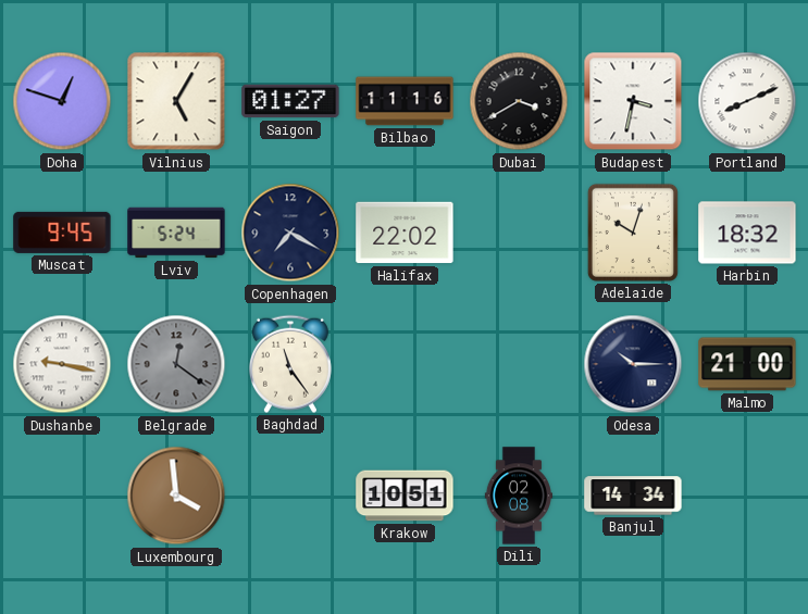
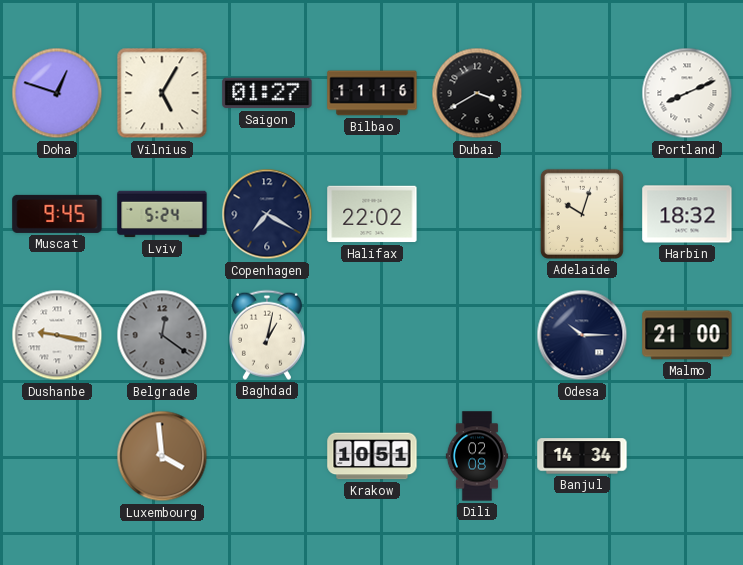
Budapest: 3:32 -> none (633, 101)
Baghdad: 11:24 -> 1:02 (267, 335)
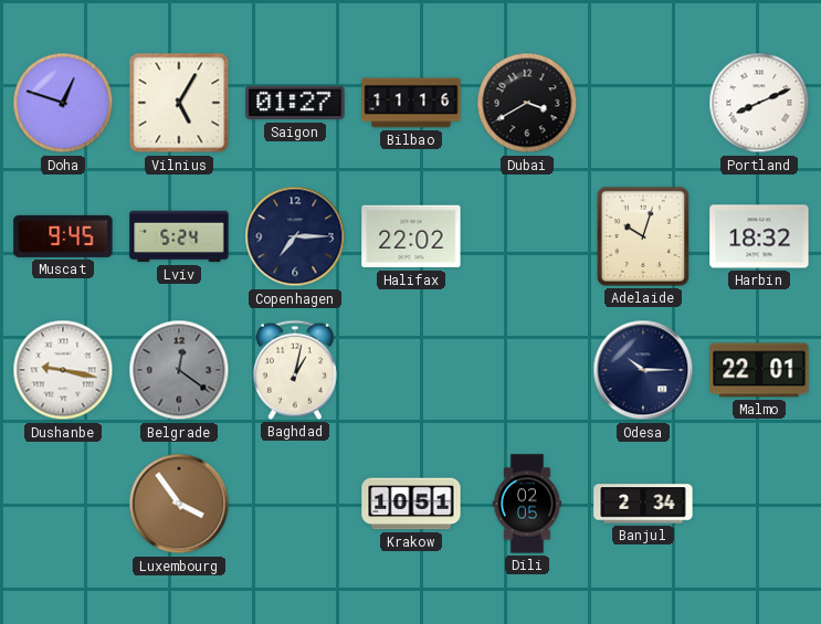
Copenhagen: 7:20 -> 7:15 (295, 236)
Malmo: 21:00 -> 22:01 (759, 370)
Luxembourg: 3:59 -> 3:54 (179, 504)
Dili: 02:08 -> 02:05 (527, 504)
Banjul: 14:34 -> 2:34 (643, 504)
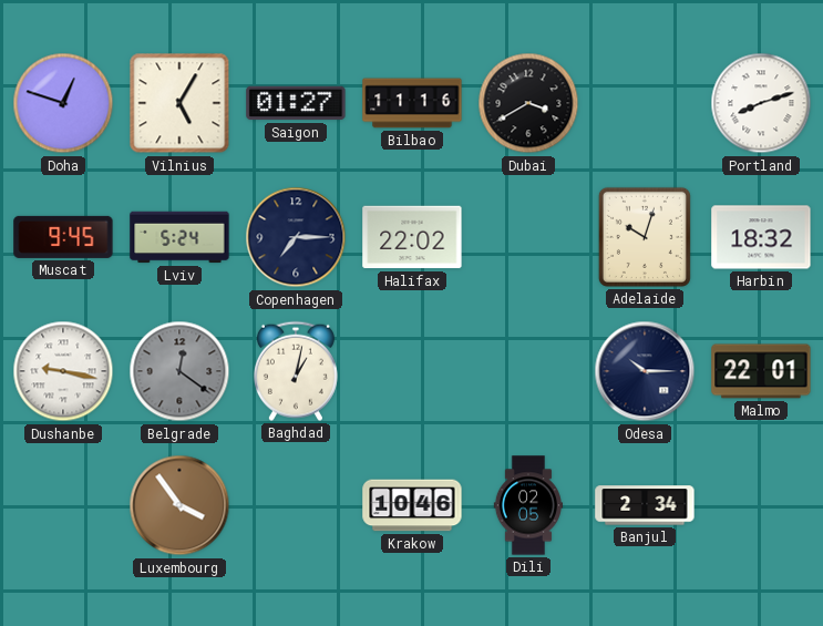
Portland: 8:11 -> 8:12 (761, 103)
Krakow: 10:51 -> 10:46 (412, 505)
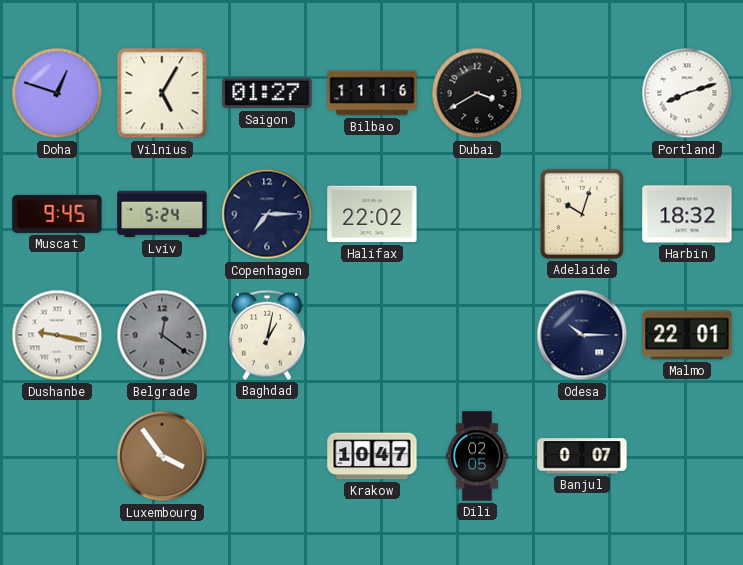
Krakow: 10:46 -> 10:47 (372, 456)
Banjul: 2:34 -> 0:07 (582, 456)
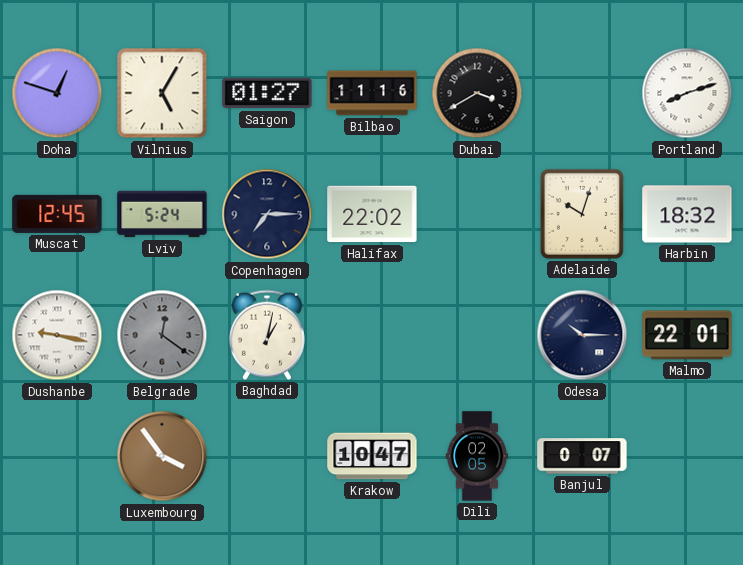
Muscat: 9:45 -> 12:45 (57, 214)
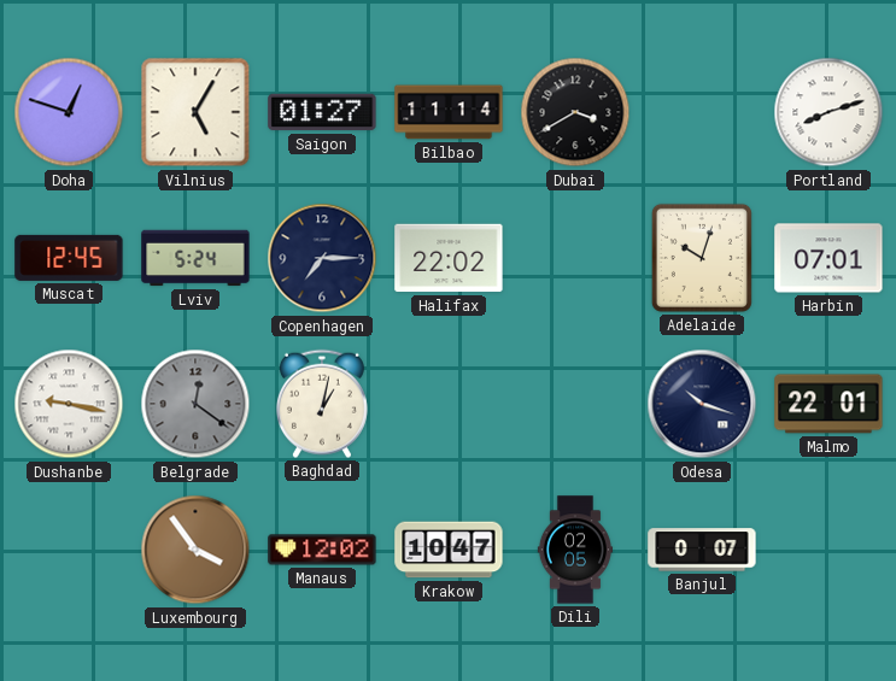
Bilbao: 11:16 -> 11:14 (449, 112)
Harbin: 18:32 -> 07:01 (828, 258)
Odesa: 10:15 -> 10:18 (702, 404)
Manaus: none -> 12:02 (322, 550)
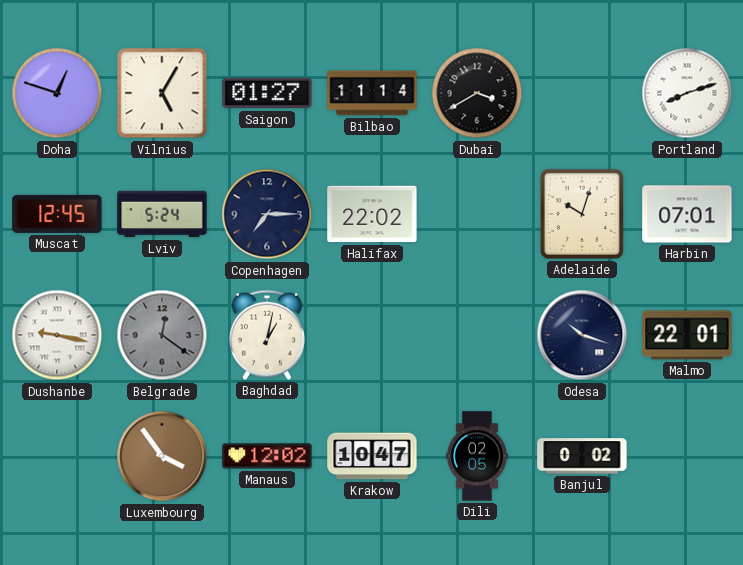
Banjul: 0:07 -> 0:02 (582, 456)
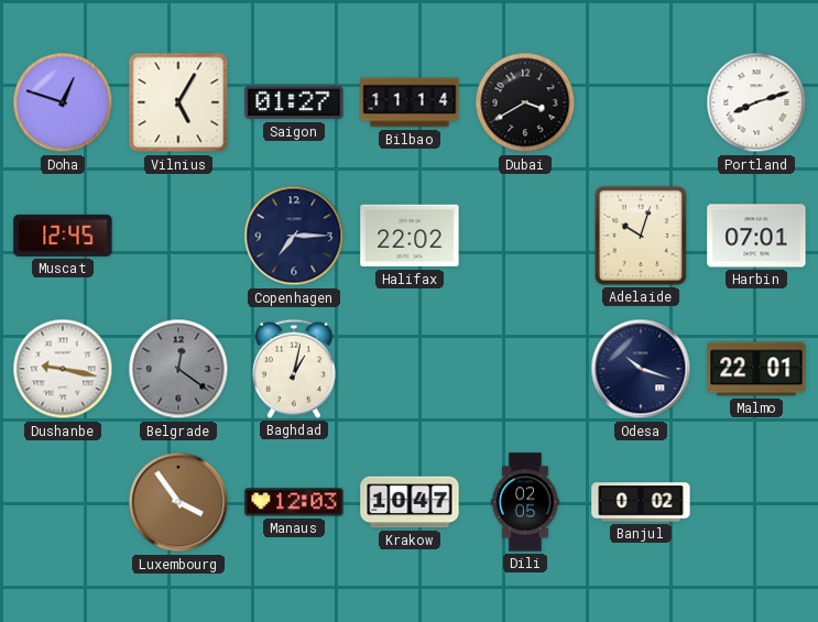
Lviv: 5:24 -> none (162, 214)
Manaus: 12:02 -> 12:03 (294, 502)
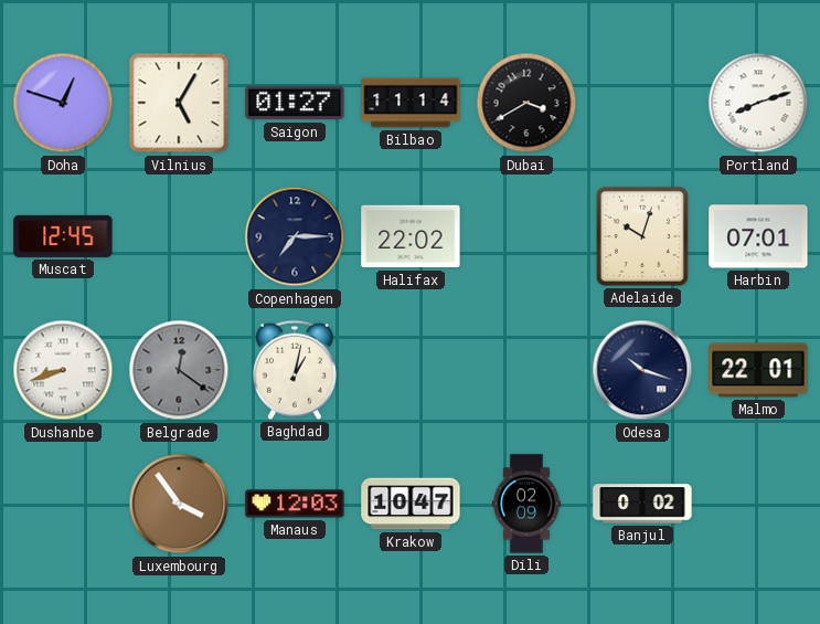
Dushanbe: 9:17 -> 8:42 (63, 370)
Dili: 02:05 -> 02:09 (526, 504)
